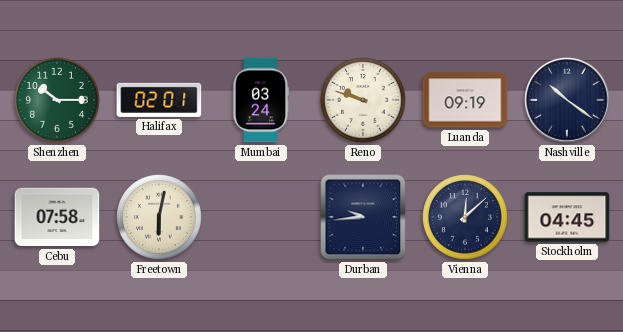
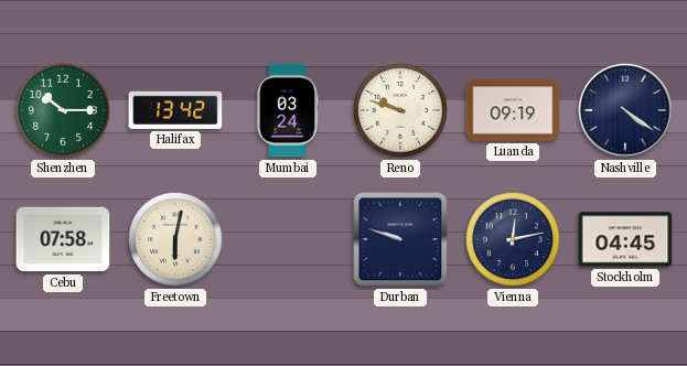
Halifax: 02:01 -> 13:42 (175, 110)
Nashville: 10:21 -> 4:21 (625, 110)
Durban: 9:44 -> 9:48 (400, 239)
Vienna: 12:08 -> 12:13 (514, 240)
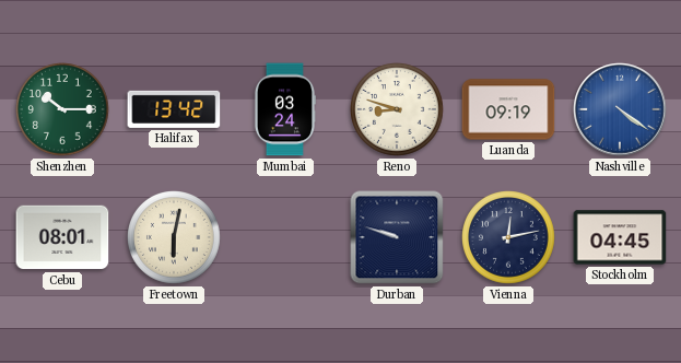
Reno: 9:48 -> 8:48 (398, 110)
Nashville dial: navy -> blue (620, 109)
Cebu: 07:58 -> 08:01 (62, 237)
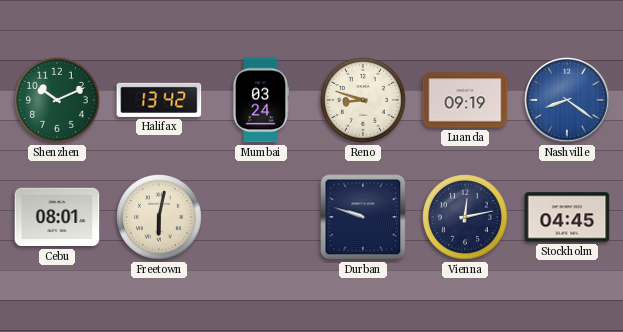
Shenzhen: 10:15 -> 10:11 (58, 101)
Nashville: 4:21 -> 8:21 (567, 100)
